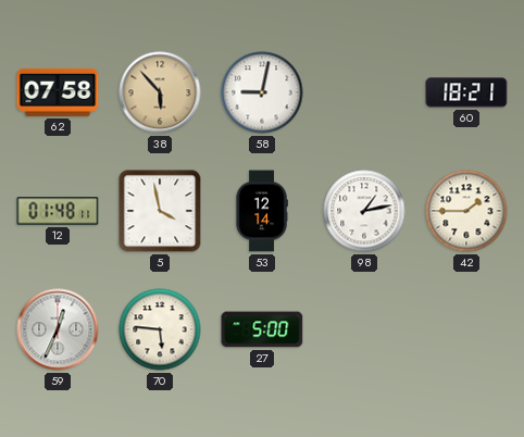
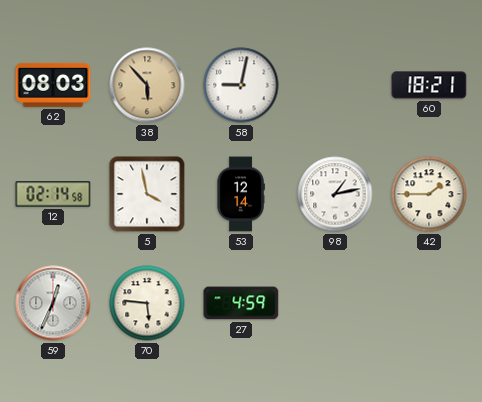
62: 07:58 -> 08:03 (53, 85)
12: 01:48 -> 02:14 (53, 194)
27: 5:00 -> 4:59 (241, 303)
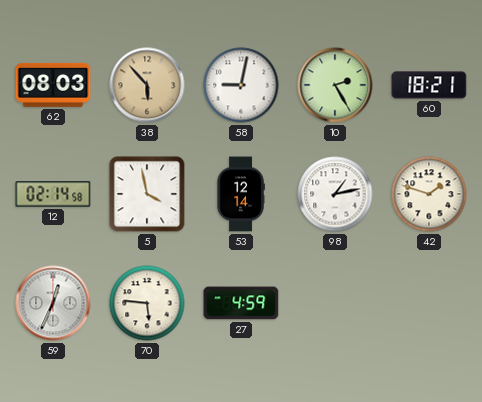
10: none -> 2:25 (335, 85)
42: 1:45 -> 1:48 (429, 194)
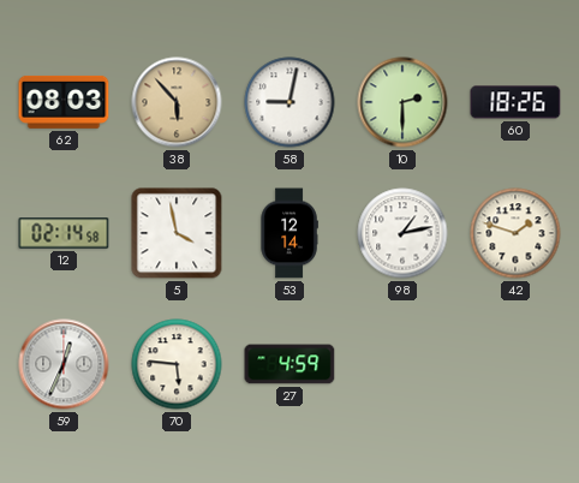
10: 2:25 -> 2:30 (402, 102)
60: 18:21 -> 18:26 (515, 102)
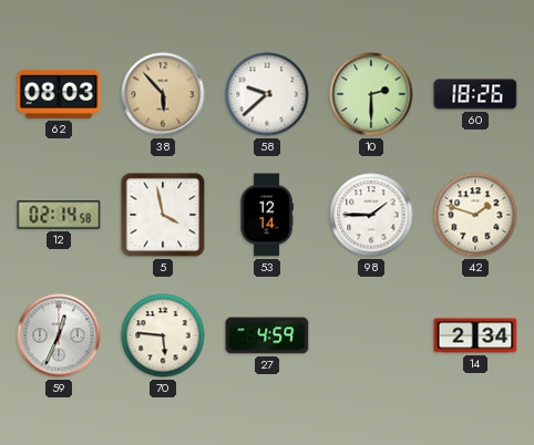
58: 9:02 -> 9:38 (267, 94)
98: 1:13 -> 1:45 (371, 215)
14: none -> 2:34 (475, 335)
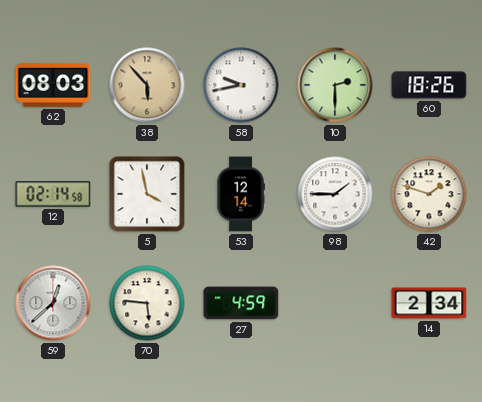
58: 9:38 -> 9:43 (241, 85)
59: 12:34 -> 12:38 (53, 303)
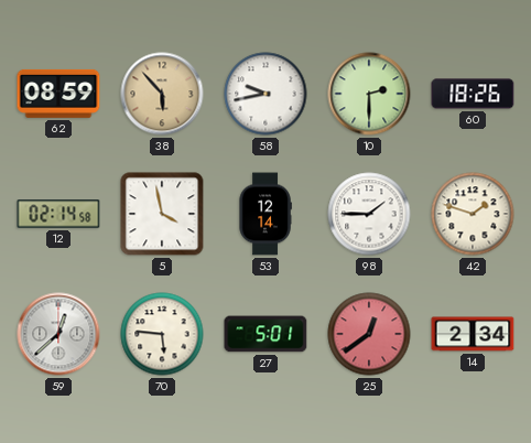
62: 08:03 -> 08:59 (58, 94)
27: 4:59 -> 5:01 (265, 334)
25: none -> 12:39 (369, 334)
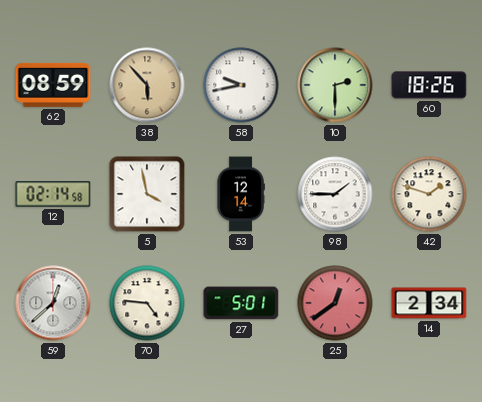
70: 5:46 -> 4:46 (147, 303)
